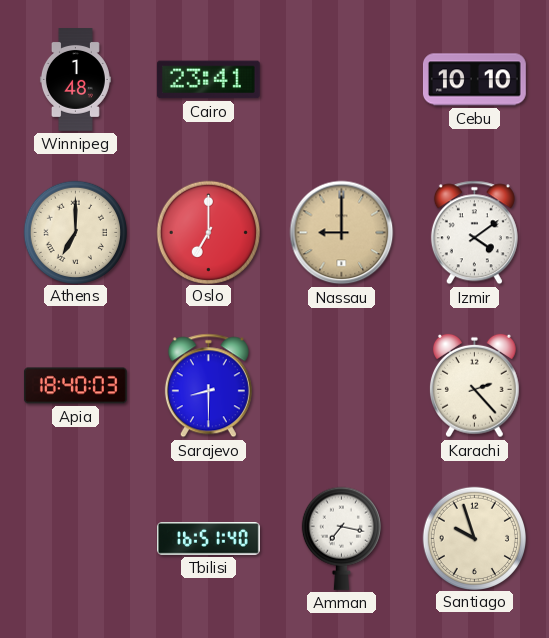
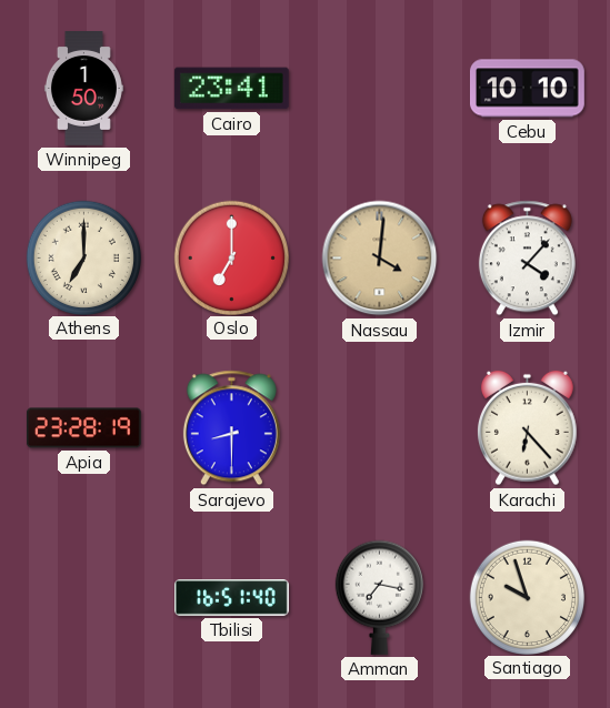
Winnipeg: 1:48 -> 1:50 (83, 89)
Nassau: 9:00 -> 4:01 (380, 259)
Izmir: 4:09 -> 4:07 (527, 259)
Apia: 18:40 -> 23:28 (83, 428)
Karachi: 2:23 -> 6:23 (527, 428)
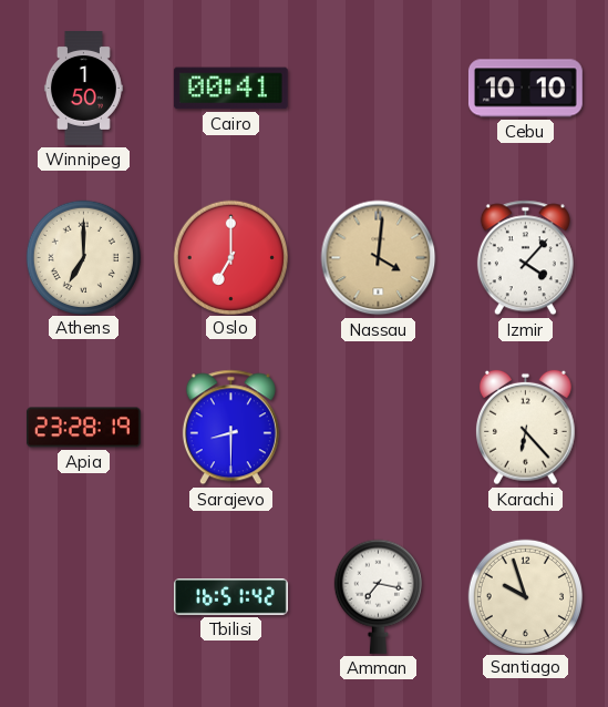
Cairo: 23:41 -> 00:41 (230, 89)
Tbilisi: 16:51:40 -> 16:51:42 (230, 597)
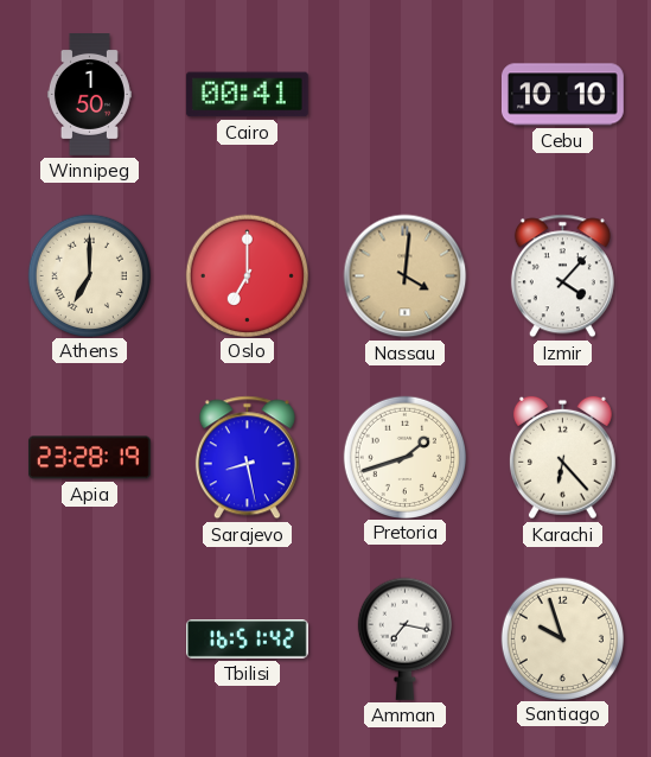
Sarajevo: 8:30 -> 8:28 (247, 458)
Pretoria: none -> 1:42 (404, 457)
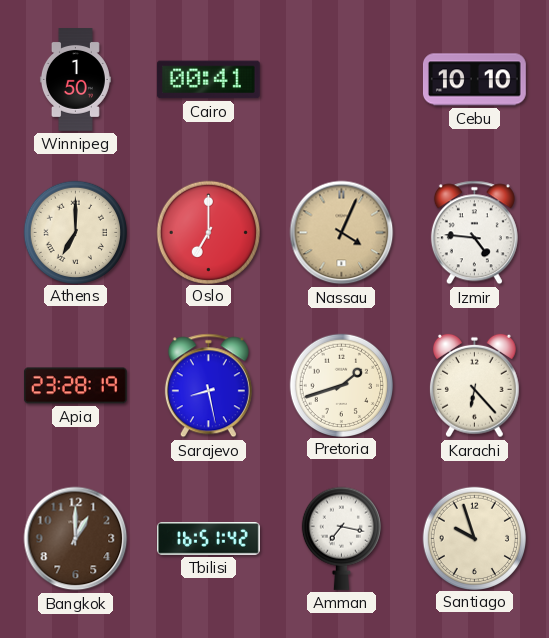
Nassau: 4:01 -> 4:04 (342, 233)
Izmir: 4:07 -> 4:46 (474, 233)
Bangkok: none -> 1:00 (76, 539)
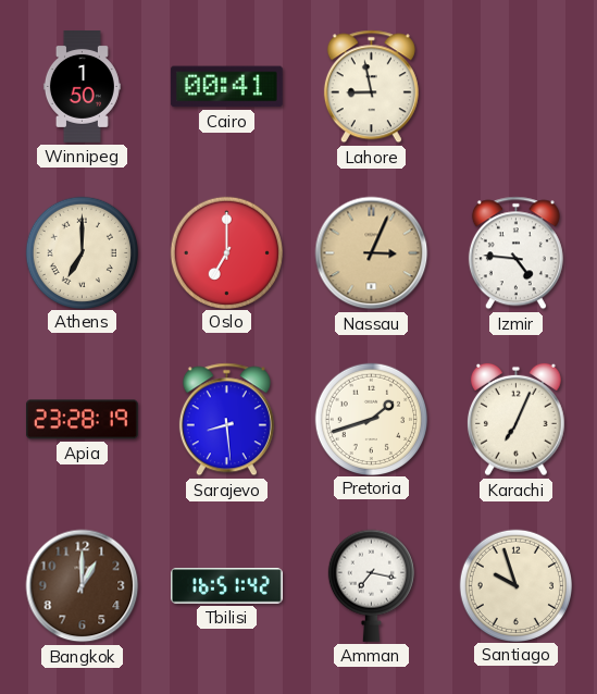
Lahore: none -> 8:58 (371, 87)
Cebu: 10:10 -> none (474, 80)
Nassau: 4:04 -> 3:04 (372, 253)
Sarajevo: 8:28 -> 8:29 (226, 420)
Karachi: 6:23 -> 7:04 (515, 420)
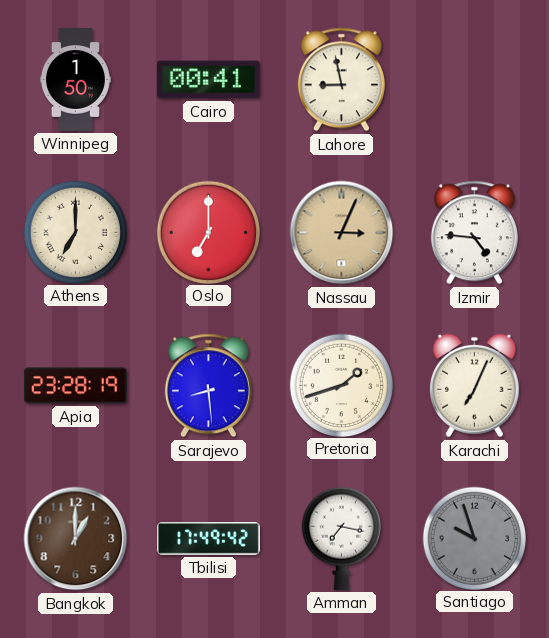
Tbilisi: 16:51 -> 17:49 (208, 539)
Santiago dial: cream -> grey (474, 538)
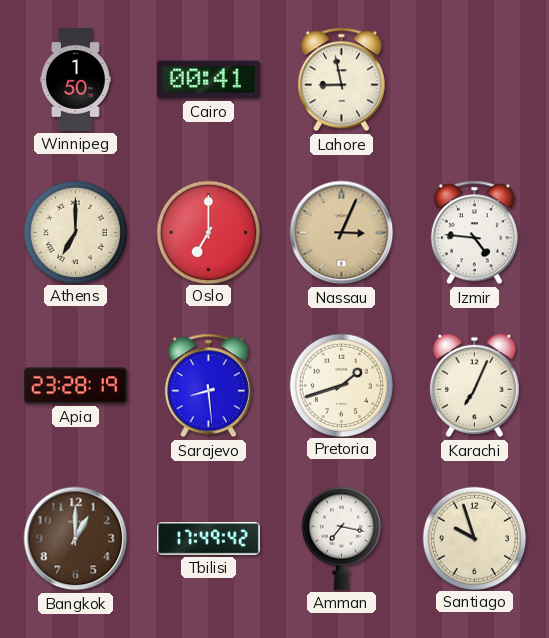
Santiago dial: grey -> cream (474, 538)
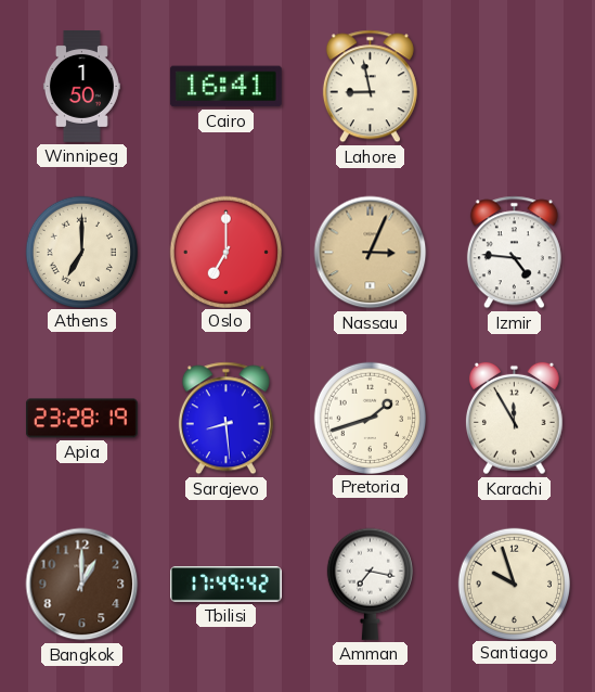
Cairo: 00:41 -> 16:41 (225, 87)
Karachi: 7:04 -> 11:55 (514, 419)
